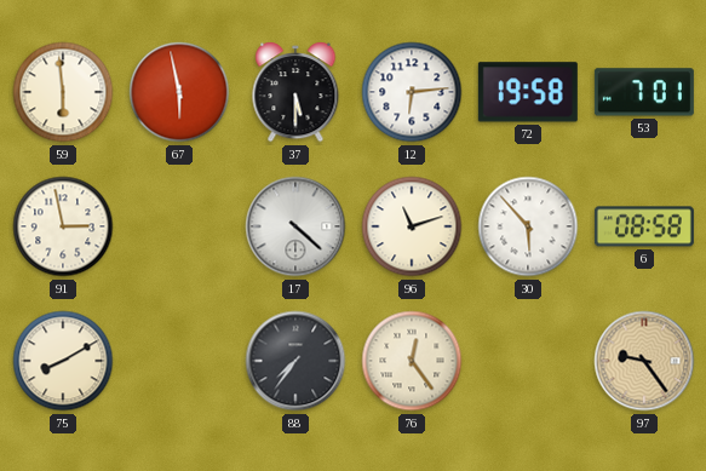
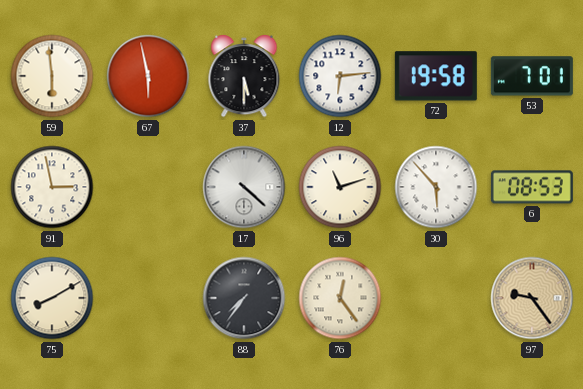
6: 08:58 -> 08:53 (532, 187)
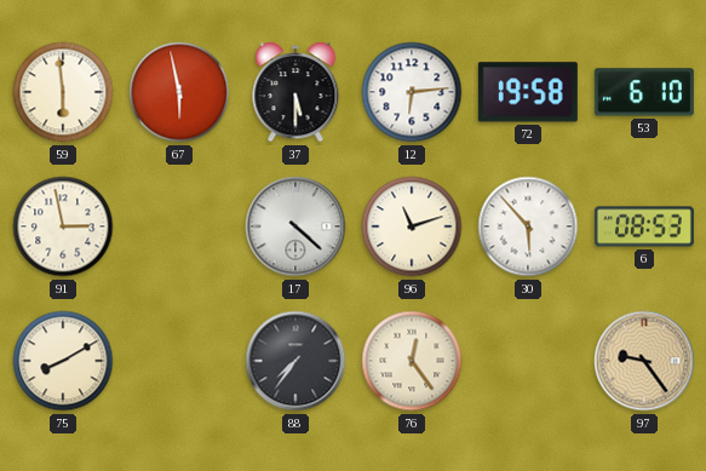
53: 7:01 -> 6:10 (644, 92)
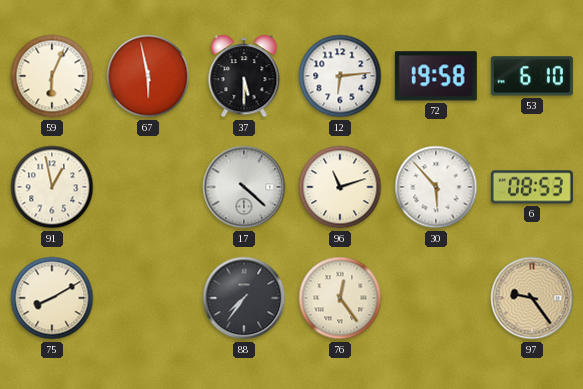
59: 5:59 -> 6:04 (52, 76)
91: 2:58 -> 12:58 (52, 187)
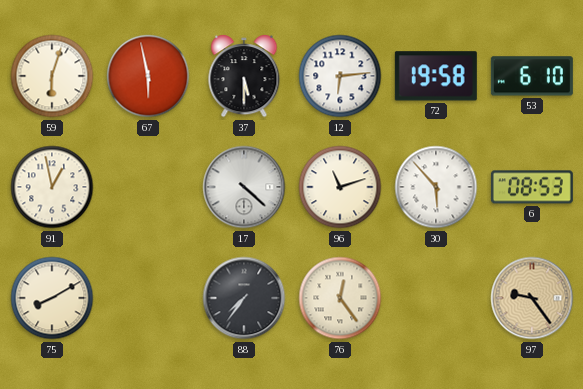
59: 6:04 -> 6:03 (52, 76)
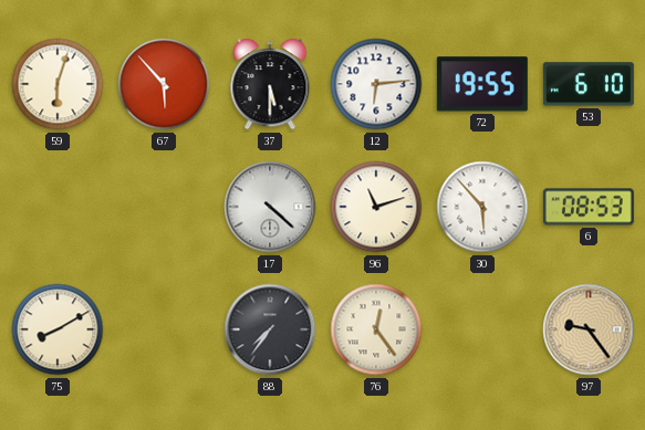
67: 5:58 -> 5:53 (164, 84)
72: 19:58 -> 19:55 (482, 84)
91: 12:58 -> none (52, 187)
